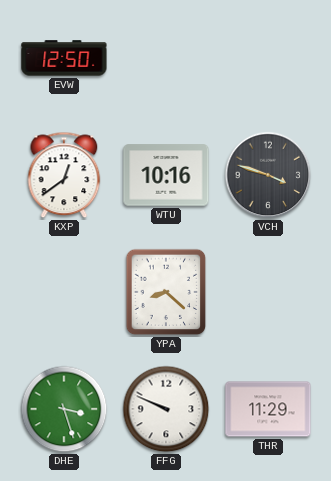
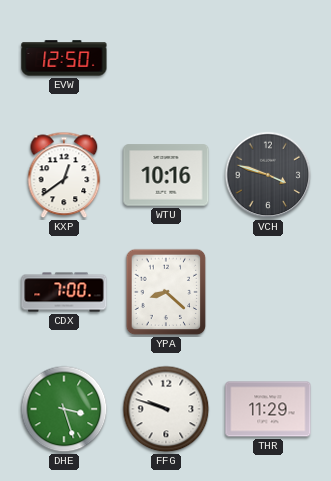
CDX: none -> 7:00 (64, 292)
FFG: 9:49 -> 9:48 (166, 409)
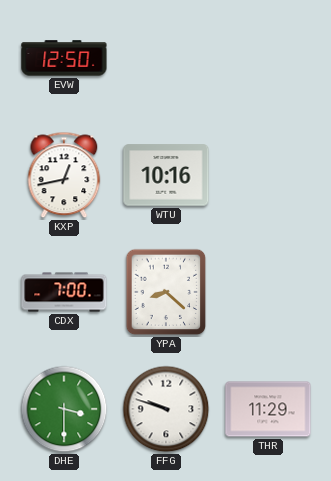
KXP: 12:39 -> 12:43 (64, 175)
VCH: 3:48 -> none (268, 175)
DHE: 3:27 -> 3:30 (64, 409)
